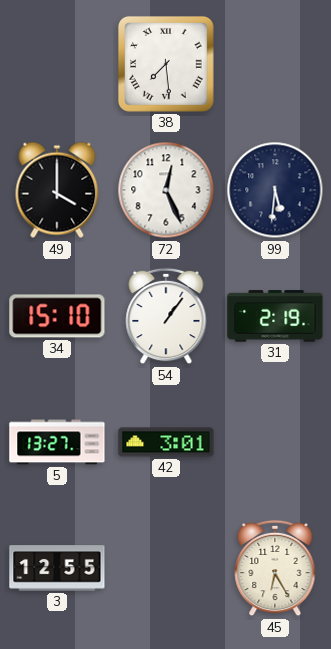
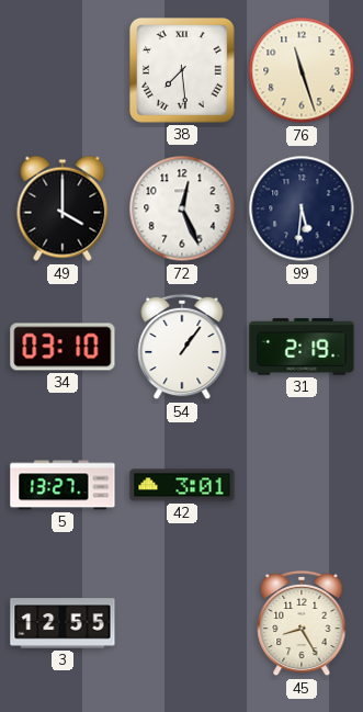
76: none -> 11:27 (302, 70)
34: 15:10 -> 03:10 (63, 347)
45: 6:25 -> 8:25 (302, 623)
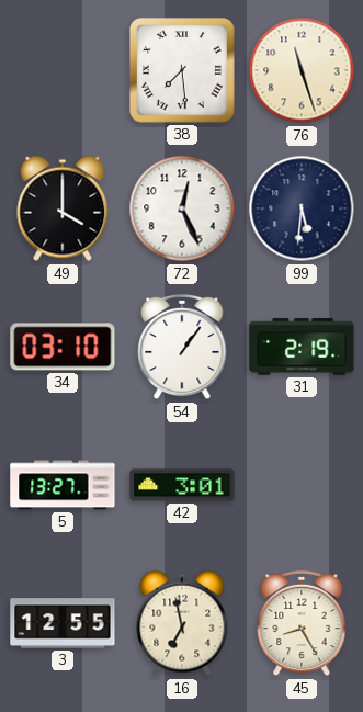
16: none -> 6:58 (182, 623)
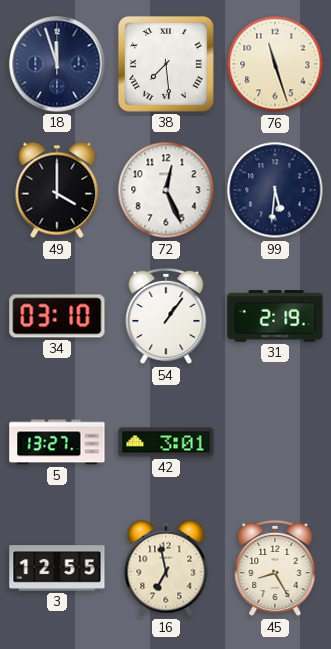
18: none -> 11:57 (57, 64)
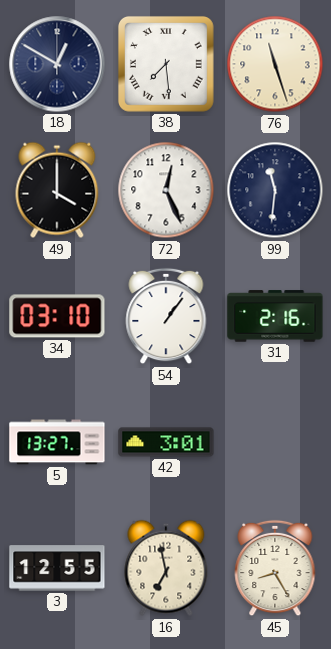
18: 11:57 -> 12:50 (57, 64)
99: 5:31 -> 11:31 (275, 190)
31: 2:19 -> 2:16 (275, 316)
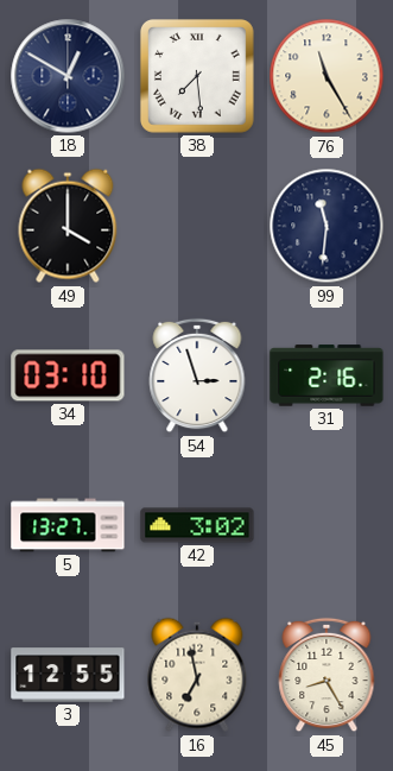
76: 11:27 -> 11:25 (327, 76)
72: 12:26 -> none (166, 190)
54: 1:06 -> 2:57 (197, 375)
42: 3:01 -> 3:02 (197, 525)
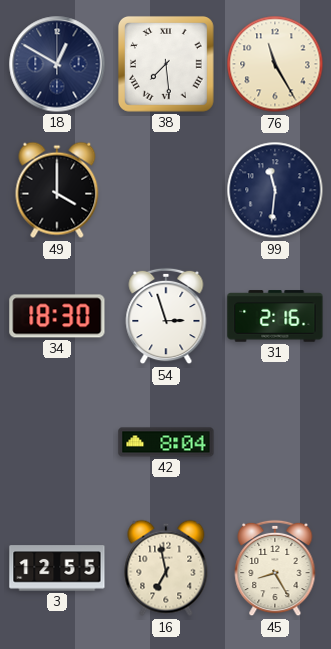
34: 03:10 -> 18:30 (57, 316)
5: 13:27 -> none (68, 525)
42: 3:02 -> 8:04 (166, 442)
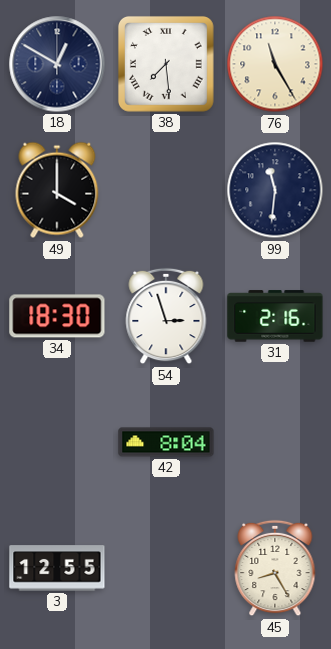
16: 6:58 -> none (166, 568)
